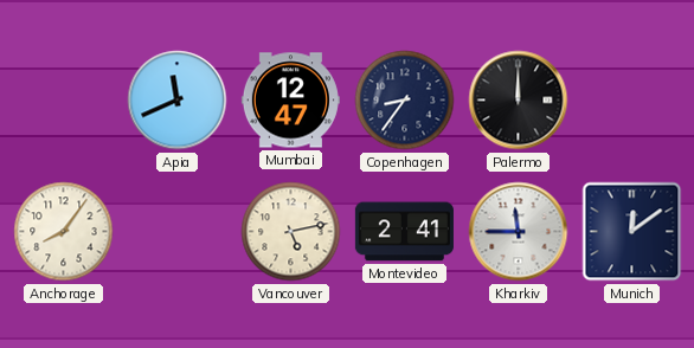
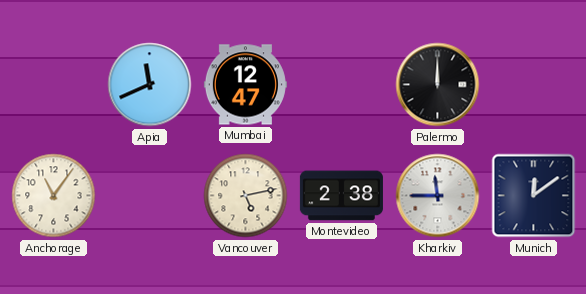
Copenhagen: 8:36 -> none (405, 101)
Anchorage: 8:06 -> 11:06 (54, 196)
Montevideo: 2:41 -> 2:38 (341, 196)
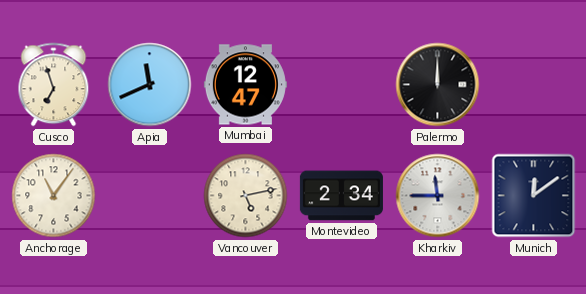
Cusco: none -> 6:57 (54, 85)
Montevideo: 2:38 -> 2:34 (341, 196)
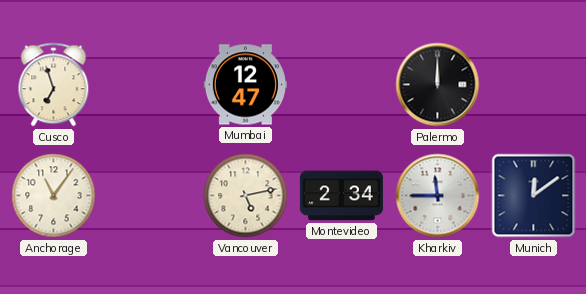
Apia: 11:41 -> none (150, 85)
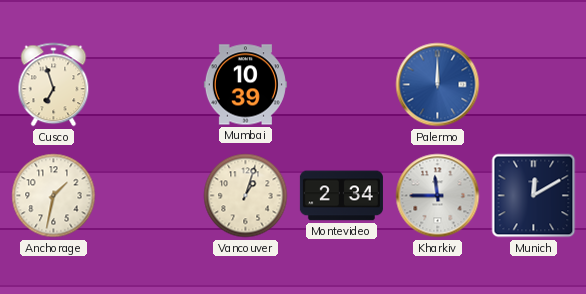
Mumbai: 12:47 -> 10:39 (245, 85)
Palermo dial: black -> blue (438, 85)
Anchorage: 11:06 -> 1:32 (54, 196)
Vancouver: 5:13 -> 1:03 (246, 196)
Munich: 12:09 -> 12:10 (534, 196)
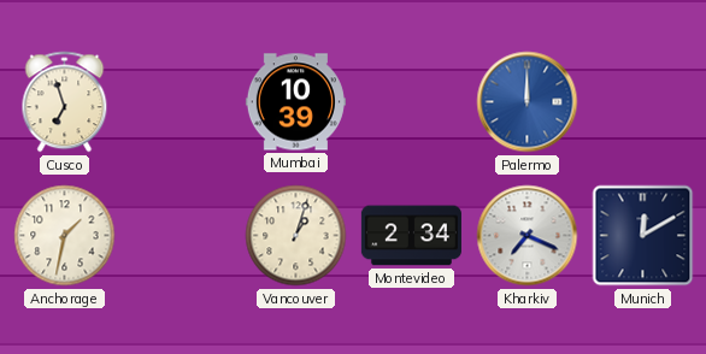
Kharkiv: 11:45 -> 7:19 (528, 236)
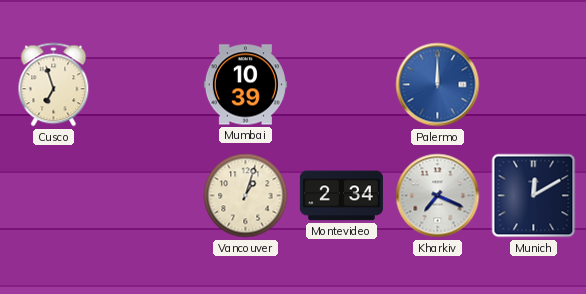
Anchorage: 1:32 -> none (65, 236)
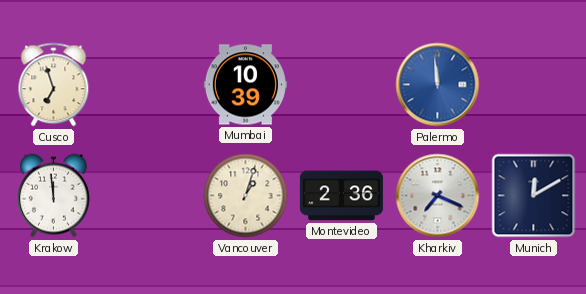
Palermo: 12:00 -> 11:59 (438, 85)
Krakow: none -> 11:59 (53, 196)
Montevideo: 2:34 -> 2:36 (341, 196)
